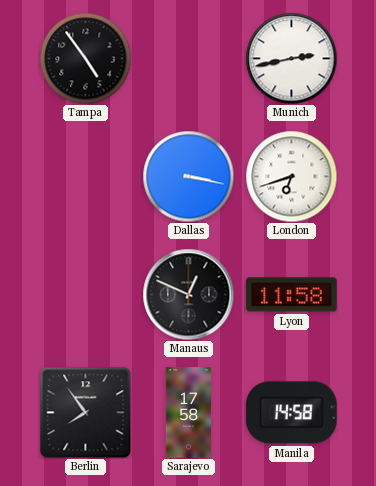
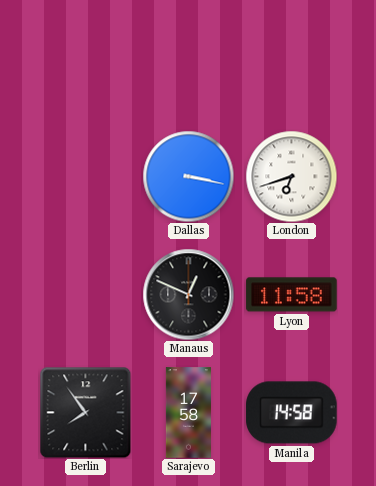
Tampa: 4:54 -> none (85, 58)
Munich: 2:43 -> none (291, 58)
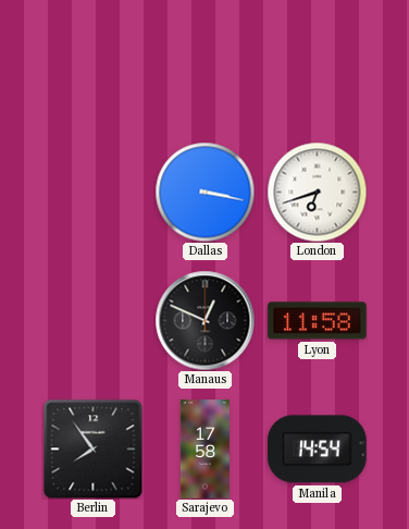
Manila: 14:58 -> 14:54 (318, 450)
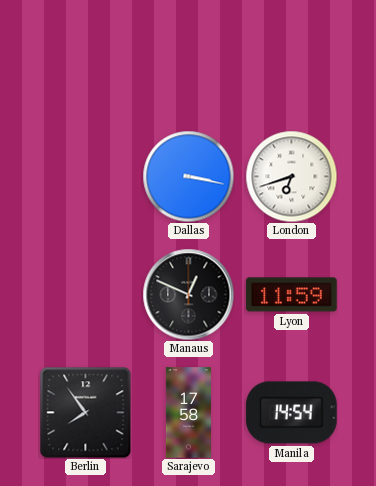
Lyon: 11:58 -> 11:59 (292, 295)
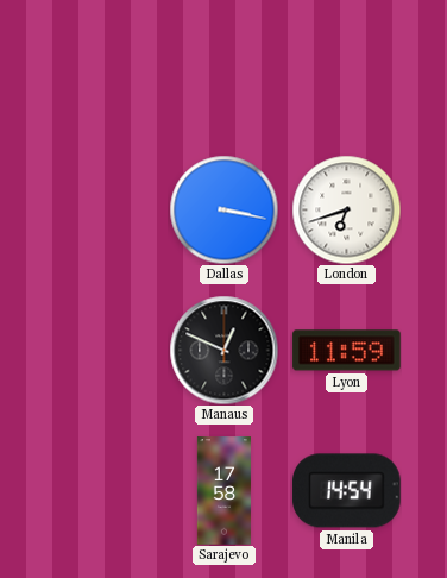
Berlin: 7:54 -> none (85, 412)
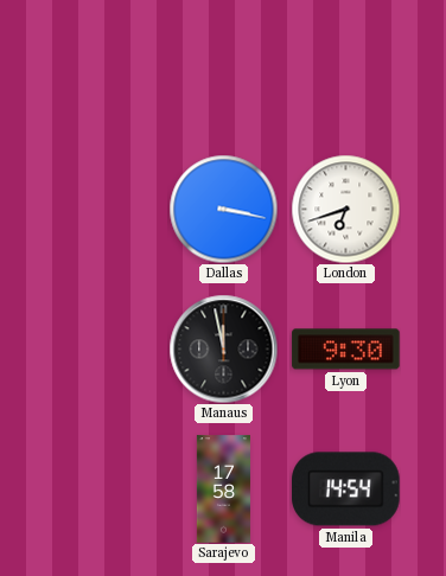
Manaus: 12:49 -> 11:58 (223, 348)
Lyon: 11:59 -> 9:30 (346, 350)
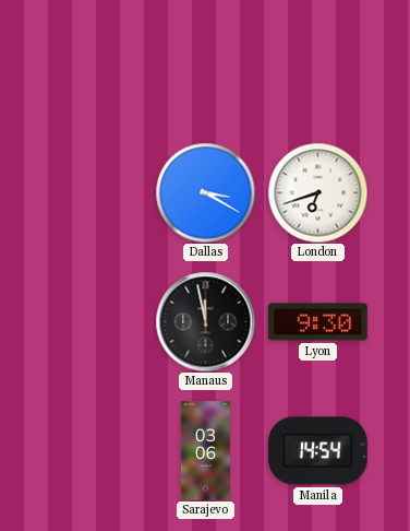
Dallas: 3:17 -> 3:20 (205, 192)
Sarajevo: 17:58 -> 03:06 (205, 451)
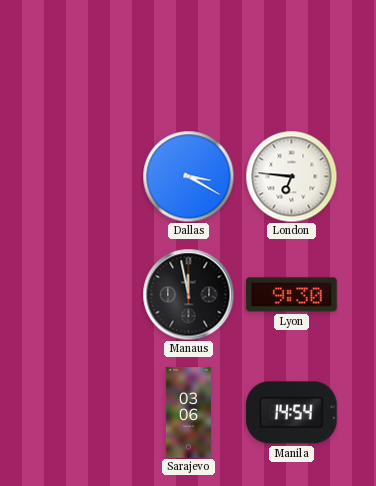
London: 6:42 -> 6:46 (291, 176)
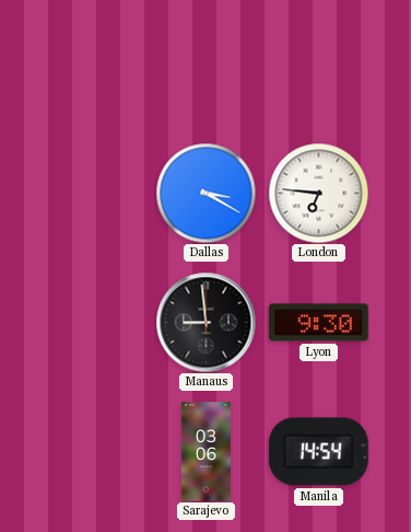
Manaus: 11:58 -> 8:59 (205, 322)
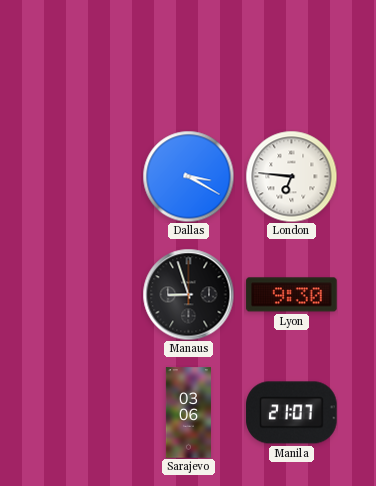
Manaus: 8:59 -> 8:57 (188, 294)
Manila: 14:54 -> 21:07 (292, 413)
